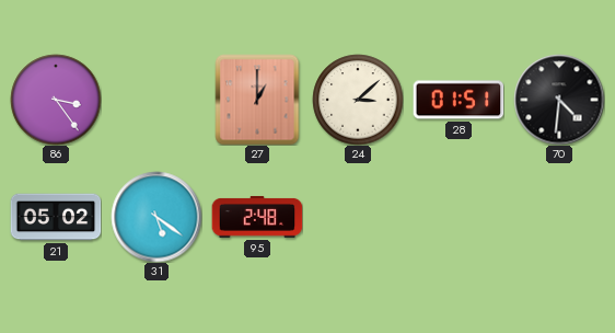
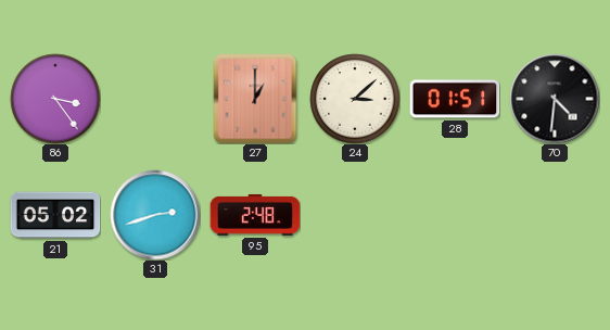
31: 5:21 -> 2:42 (155, 215)
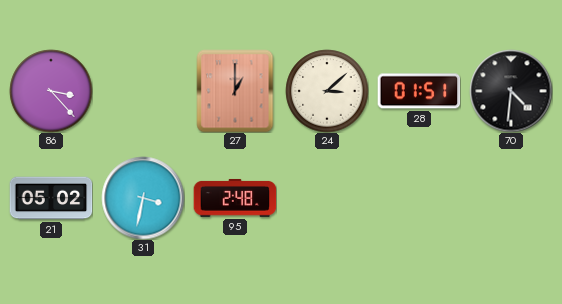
86: 3:24 -> 3:23 (51, 91)
31: 2:42 -> 3:32 (143, 198)
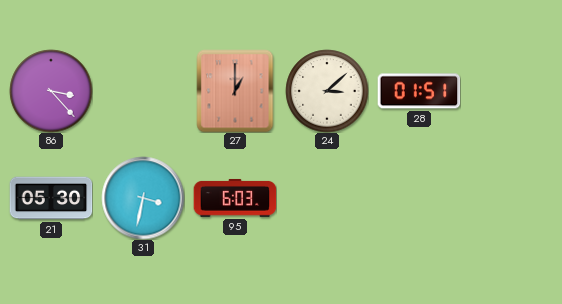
70: 4:31 -> none (511, 91)
21: 05:02 -> 05:30 (51, 198)
95: 2:48 -> 6:03 (235, 198)
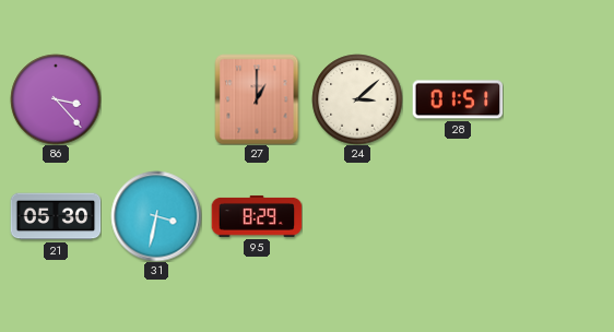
95: 6:03 -> 8:29 (257, 216)
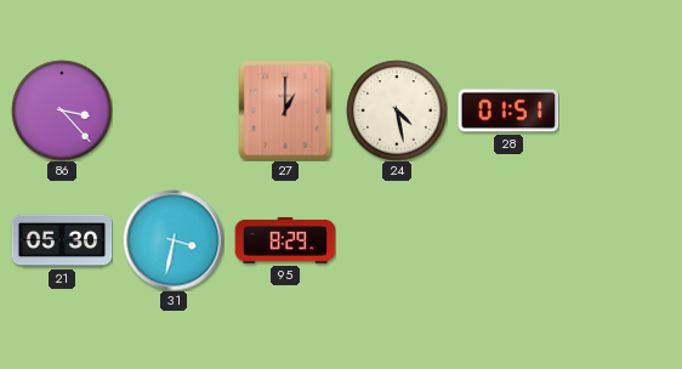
24: 3:08 -> 4:28 (397, 110)
